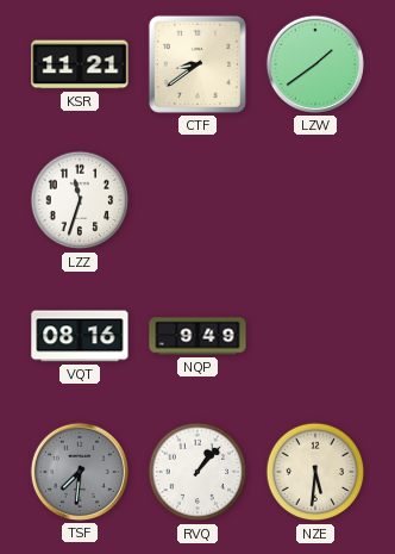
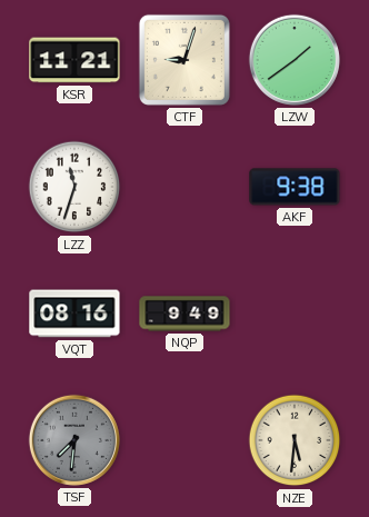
CTF: 8:39 -> 9:03 (184, 60)
AKF: none -> 9:38 (295, 187)
RVQ: 1:07 -> none (197, 472)
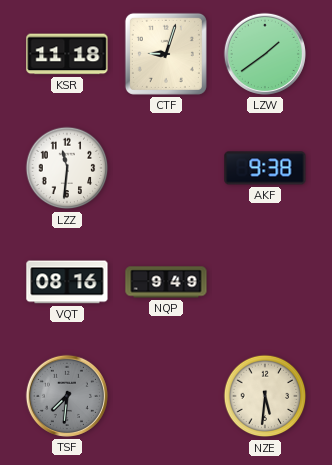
KSR: 11:21 -> 11:18 (67, 54)
LZZ: 11:33 -> 11:31 (67, 168)
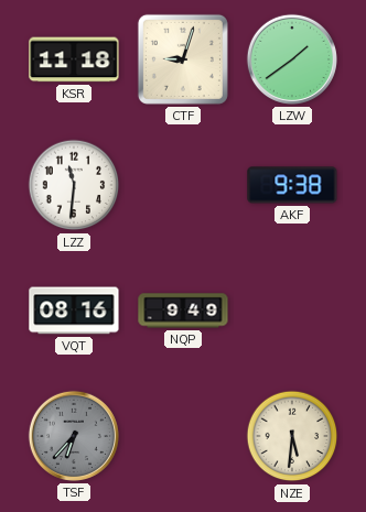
TSF: 7:31 -> 6:37 (74, 436)
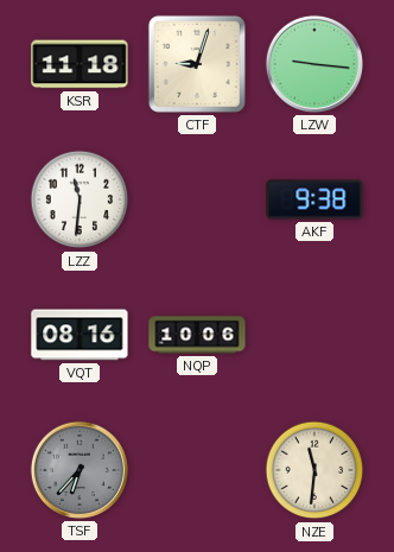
LZW: 1:39 -> 9:16 (314, 64)
NQP: 9:49 -> 10:06 (197, 335)
NZE: 5:31 -> 11:31 (314, 470)
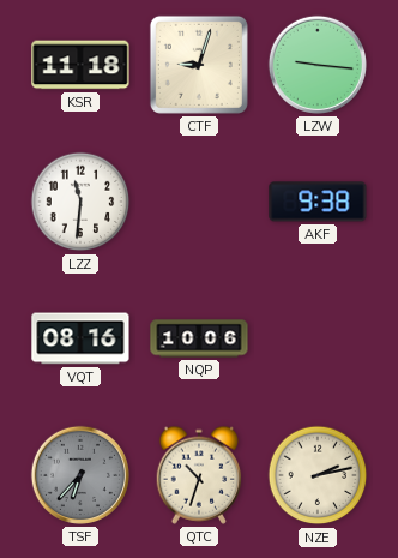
QTC: none -> 10:33 (199, 475)
NZE: 11:31 -> 2:13 (318, 475)
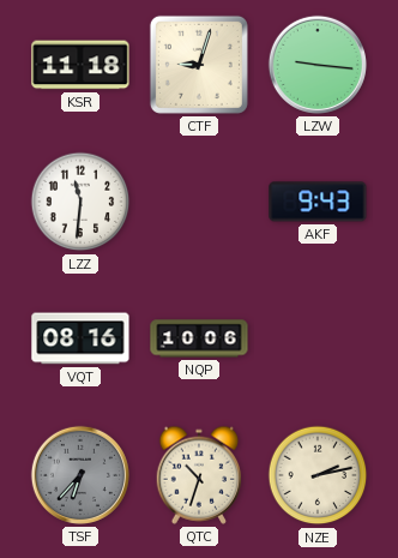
AKF: 9:38 -> 9:43 (318, 202)
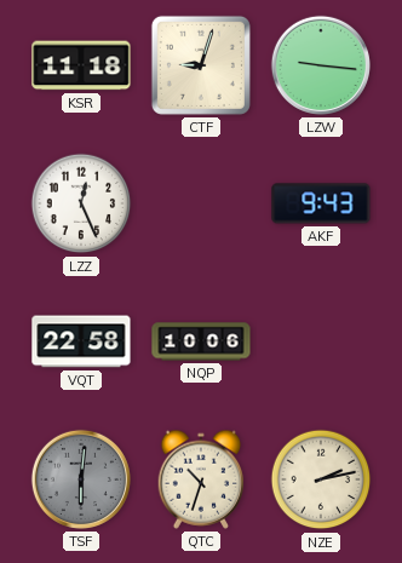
LZZ: 11:31 -> 12:26 (81, 203)
VQT: 08:16 -> 22:58 (81, 341)
TSF: 6:37 -> 6:01 (81, 479)
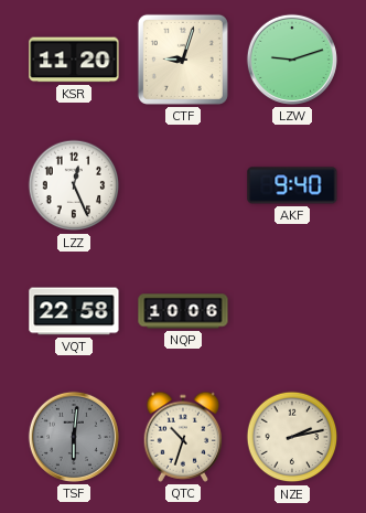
KSR: 11:18 -> 11:20 (74, 60)
LZW: 9:16 -> 9:12 (292, 60)
AKF: 9:43 -> 9:40 (292, 185)
